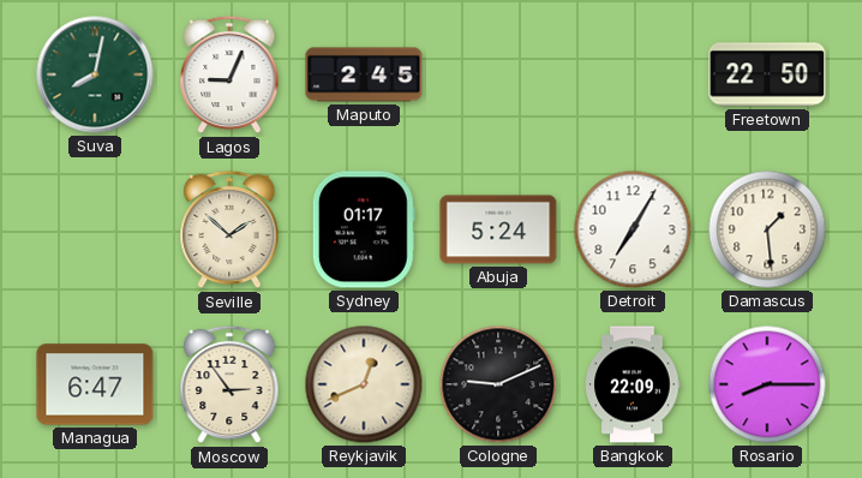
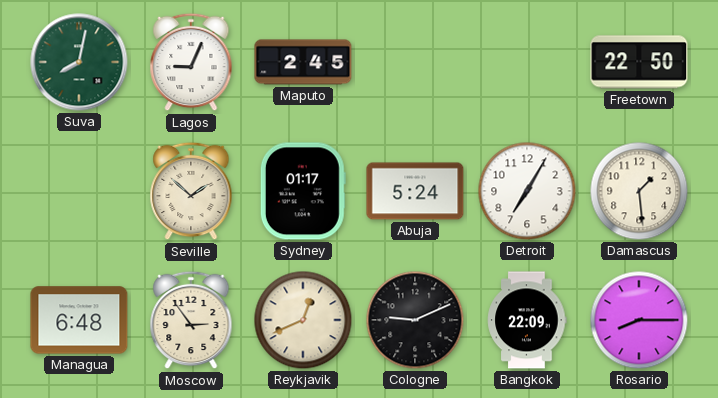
Managua: 6:47 -> 6:48 (79, 320)
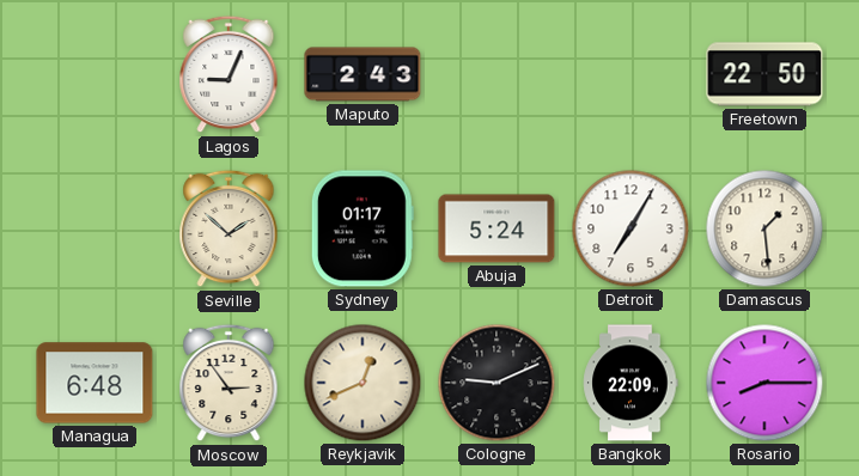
Suva: 8:02 -> none (79, 62)
Maputo: 2:45 -> 2:43 (363, 74)
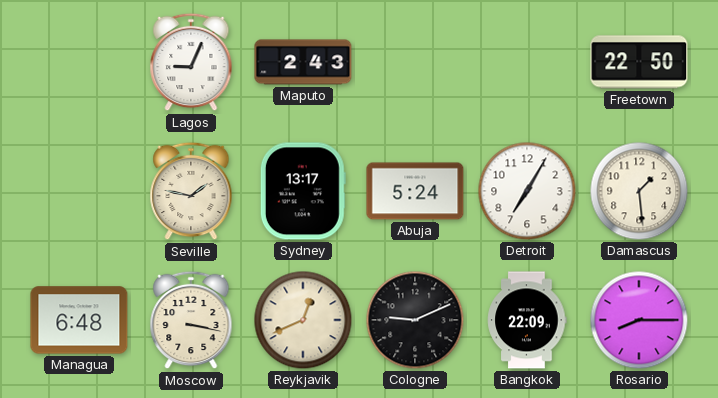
Seville: 1:52 -> 1:47 (191, 191)
Sydney: 01:17 -> 13:17 (303, 191)
Moscow: 2:54 -> 3:17 (191, 320)
